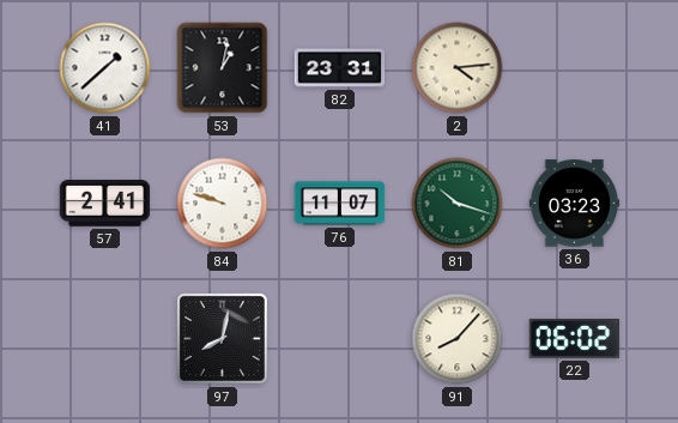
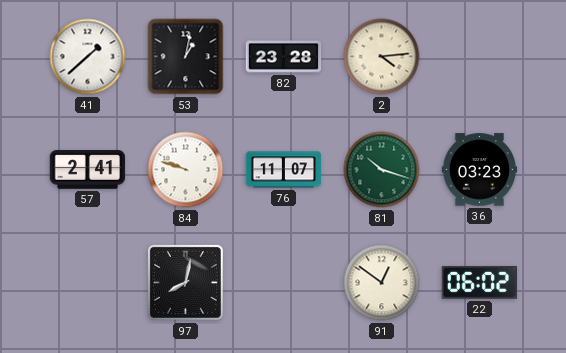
82: 23:31 -> 23:28 (284, 57)
91: 8:07 -> 12:51 (382, 283)
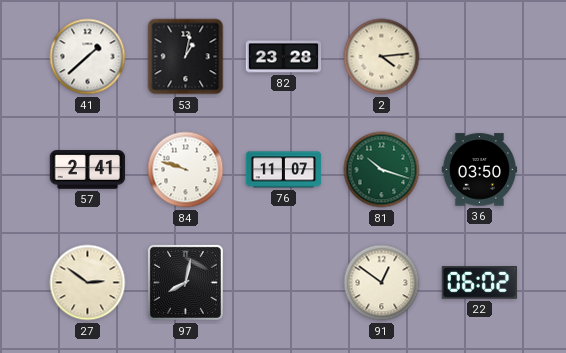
36: 03:23 -> 03:50 (480, 170)
27: none -> 2:51 (88, 283)
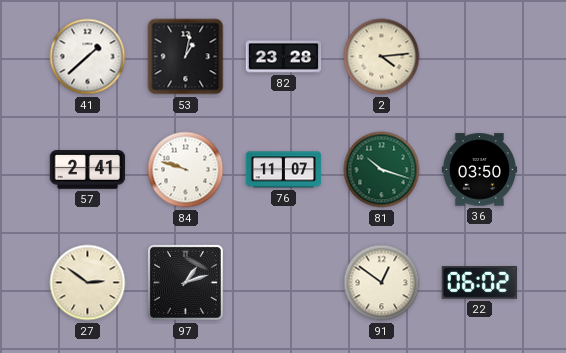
97: 8:02 -> 1:12 (185, 282)
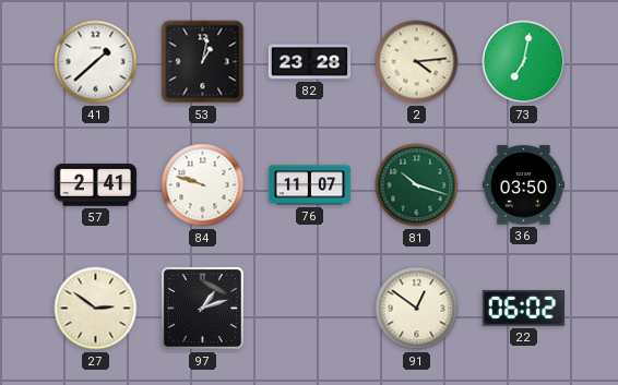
73: none -> 7:02 (524, 62)
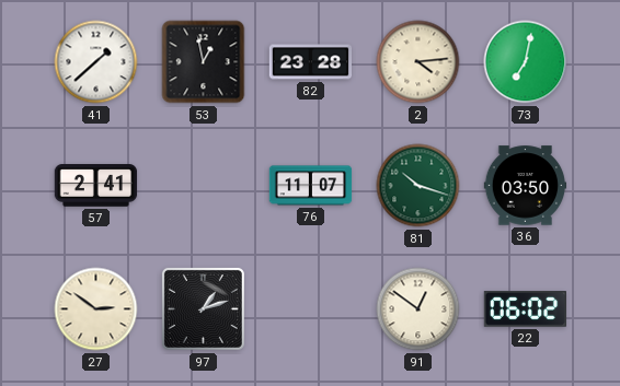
53: 1:02 -> 12:58 (204, 62)
84: 9:48 -> none (203, 185)
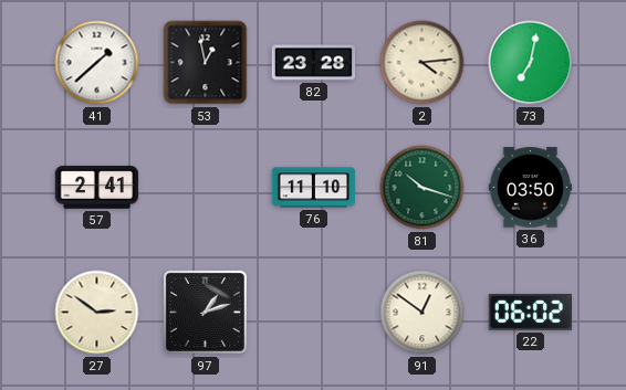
76: 11:07 -> 11:10 (314, 188)
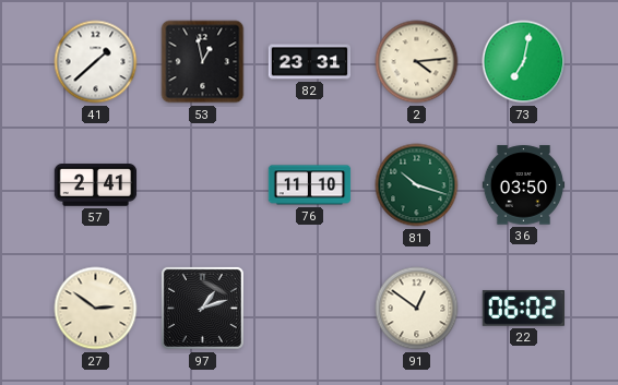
82: 23:28 -> 23:31 (310, 62)
